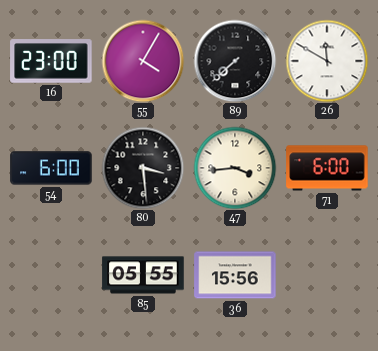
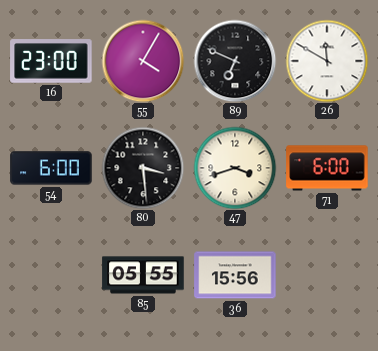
89: 7:38 -> 6:49 (235, 61)
47: 3:44 -> 3:42 (235, 168)
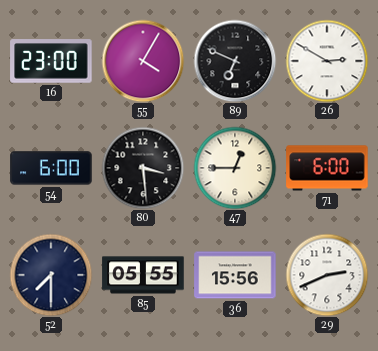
26: 11:50 -> 2:50 (327, 61)
47: 3:42 -> 12:45 (235, 168)
52: none -> 7:30 (51, 275)
29: none -> 2:41 (327, 275)
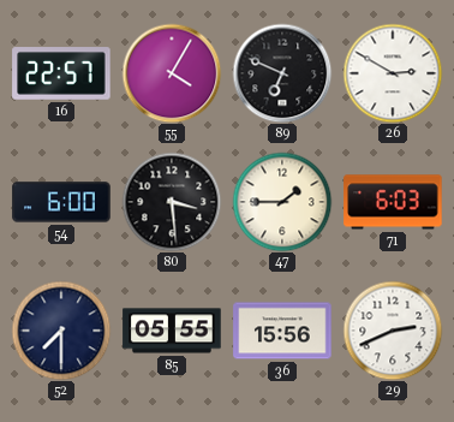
16: 23:00 -> 22:57 (61, 73)
47: 12:45 -> 1:45 (282, 202)
71: 6:00 -> 6:03 (393, 202)
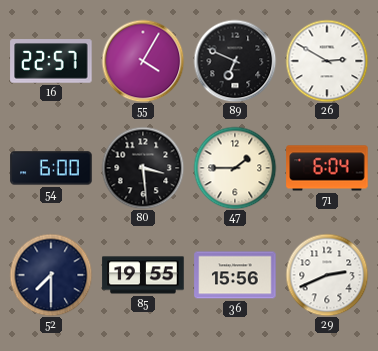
71: 6:03 -> 6:04 (327, 168)
85: 05:55 -> 19:55 (143, 275)
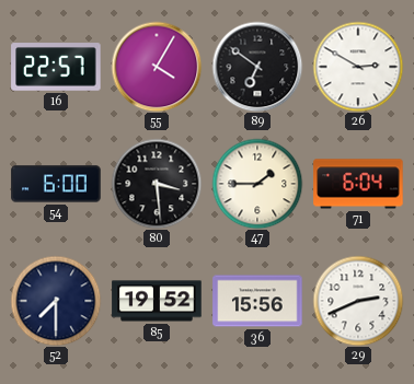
89: 6:49 -> 6:51 (257, 67)
85: 19:55 -> 19:52 (157, 301)
